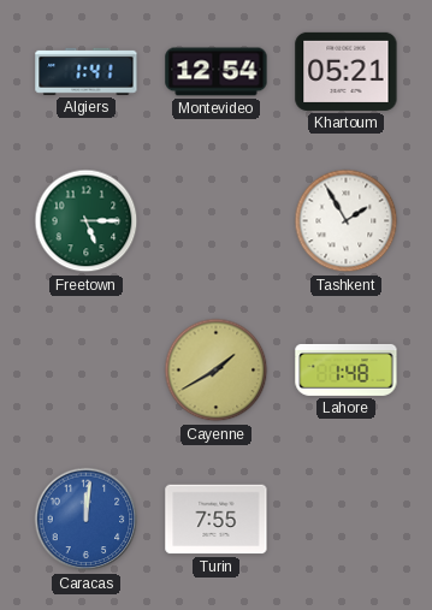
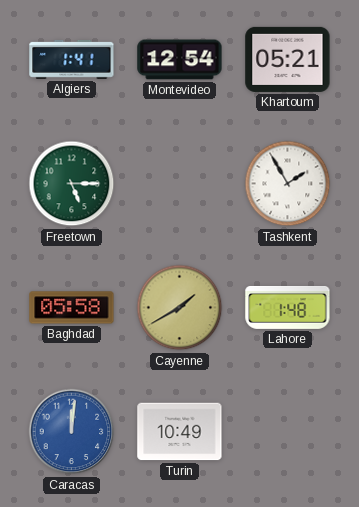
Baghdad: none -> 05:58 (72, 308)
Turin: 7:55 -> 10:49 (180, 432)
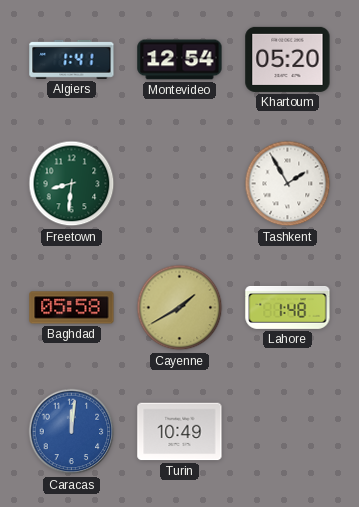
Khartoum: 05:21 -> 05:20 (288, 59)
Freetown: 5:15 -> 8:31 (72, 184)
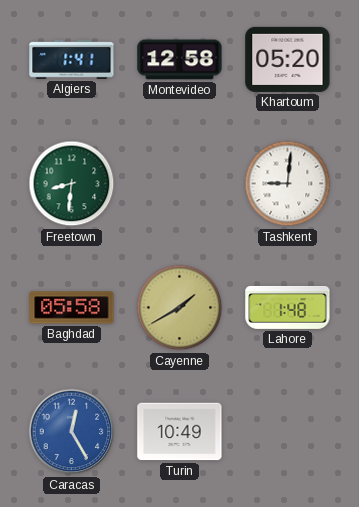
Montevideo: 12:54 -> 12:58 (180, 60)
Tashkent: 1:55 -> 9:01 (288, 184)
Caracas: 12:01 -> 12:25 (72, 432)
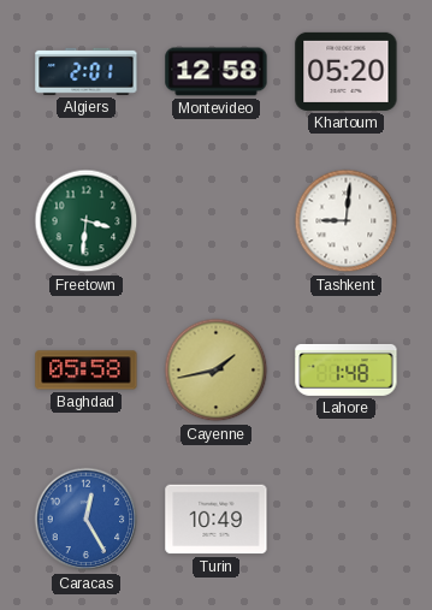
Algiers: 1:41 -> 2:01 (87, 71)
Freetown: 8:31 -> 3:31 (87, 221)
Cayenne: 1:40 -> 1:43 (217, 371)
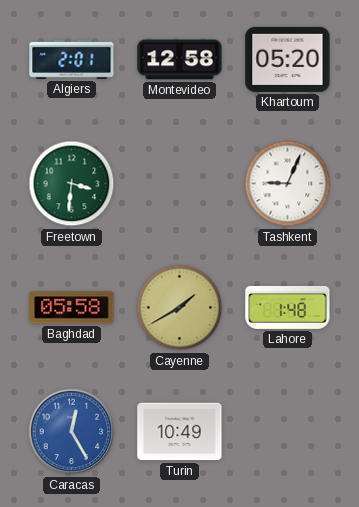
Tashkent: 9:01 -> 9:04 (288, 184)
Cayenne: 1:43 -> 1:40 (180, 308)
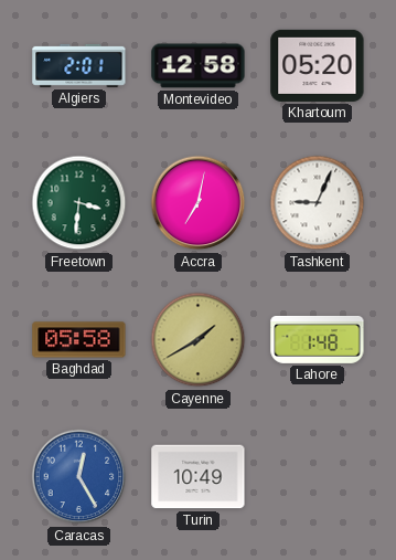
Accra: none -> 7:02 (199, 203)
